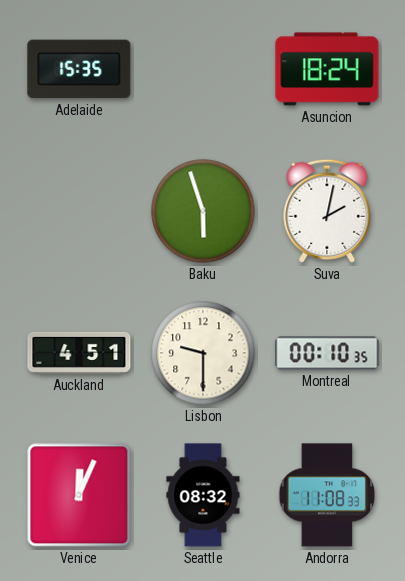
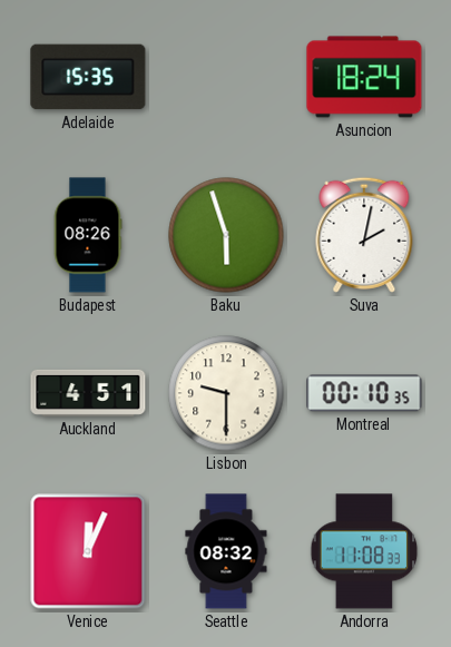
Budapest: none -> 08:26 (88, 235)
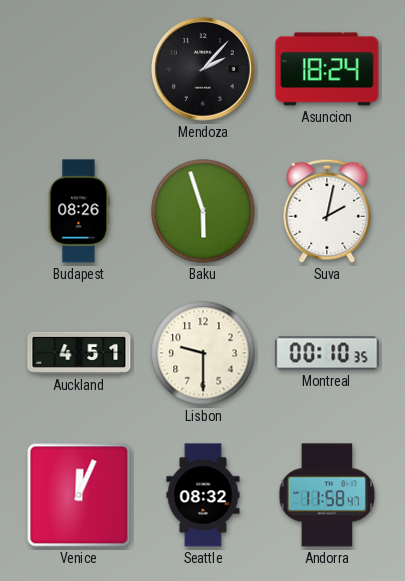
Adelaide: 15:35 -> none (88, 77)
Mendoza: none -> 2:07 (204, 70)
Andorra: 11:08 -> 11:58 (327, 495)
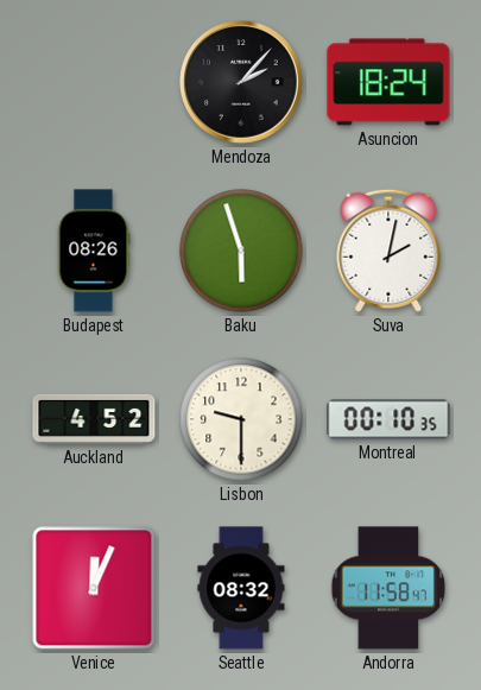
Auckland: 4:51 -> 4:52 (94, 419)
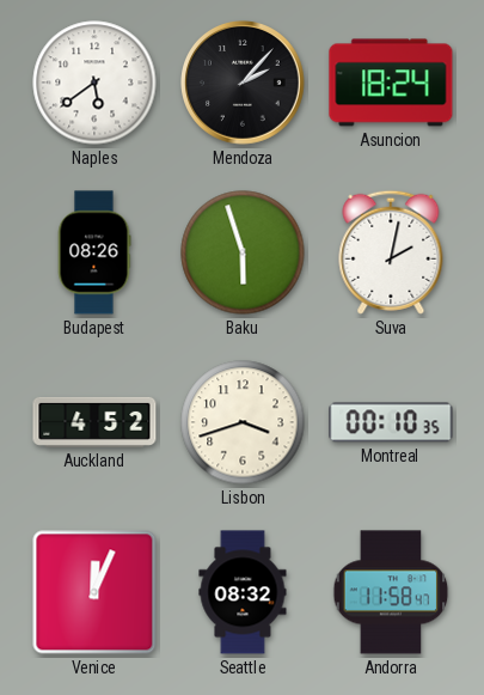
Naples: none -> 5:39 (94, 83)
Lisbon: 9:30 -> 3:42 (243, 422)
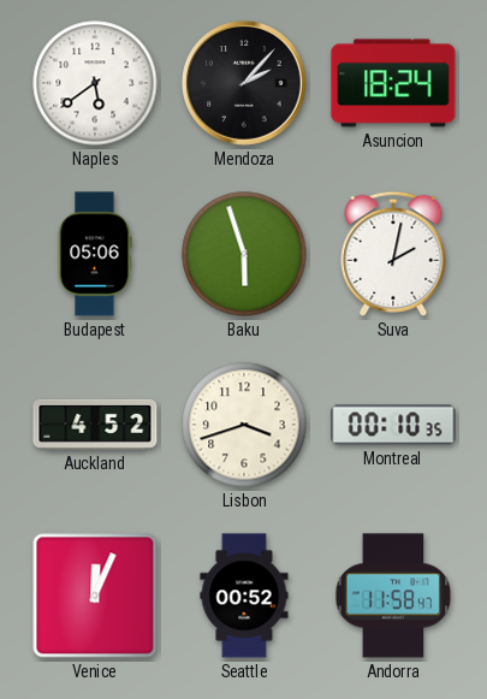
Budapest: 08:26 -> 05:06 (95, 254)
Seattle: 08:32 -> 00:52 (244, 596)
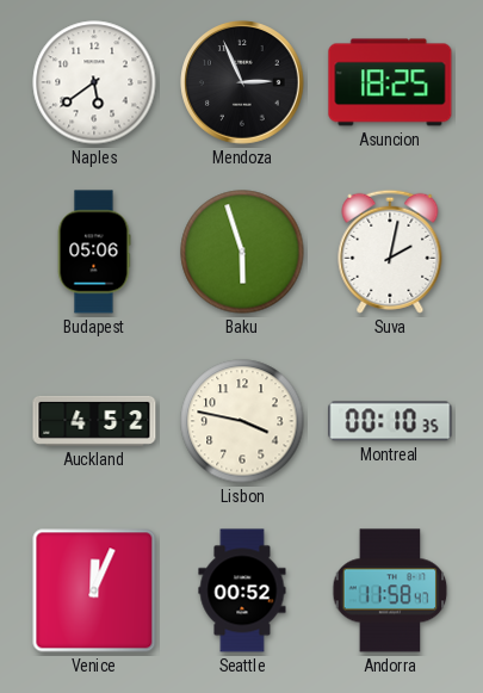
Mendoza: 2:07 -> 2:56 (243, 83)
Asuncion: 18:24 -> 18:25 (390, 82)
Lisbon: 3:42 -> 3:47 (242, 421)
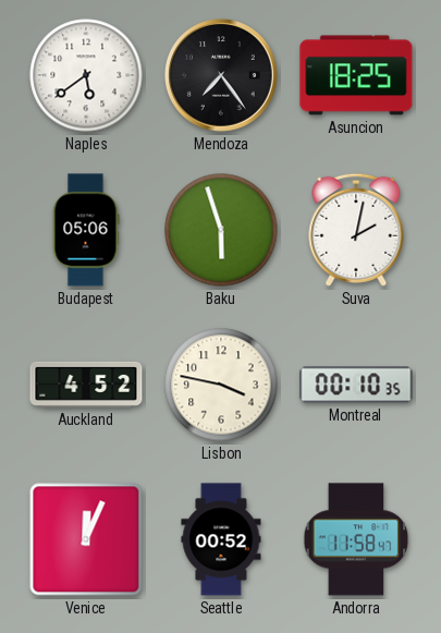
Mendoza: 2:56 -> 7:24 (222, 76)
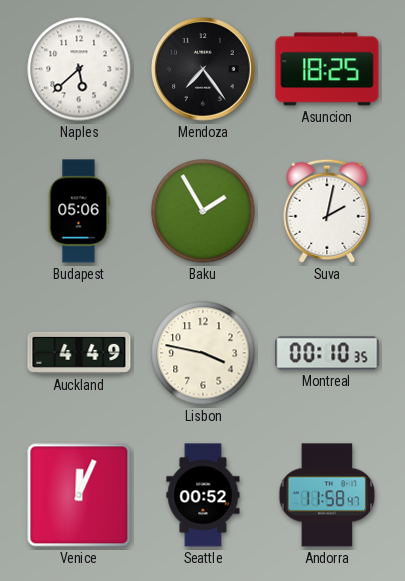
Naples: 5:39 -> 5:38 (79, 69)
Baku: 5:57 -> 1:55 (203, 211)
Auckland: 4:52 -> 4:49 (79, 353)
